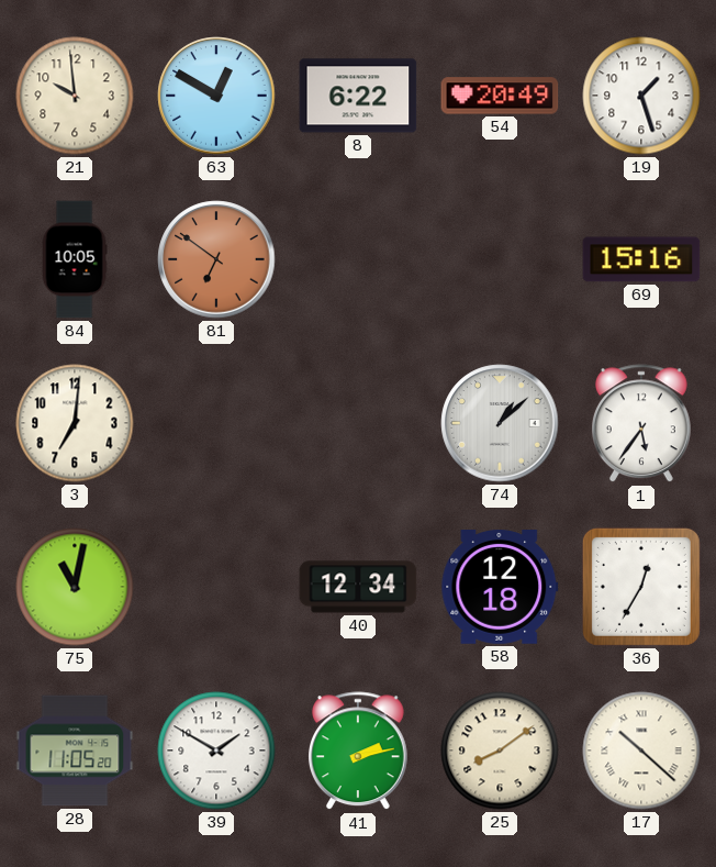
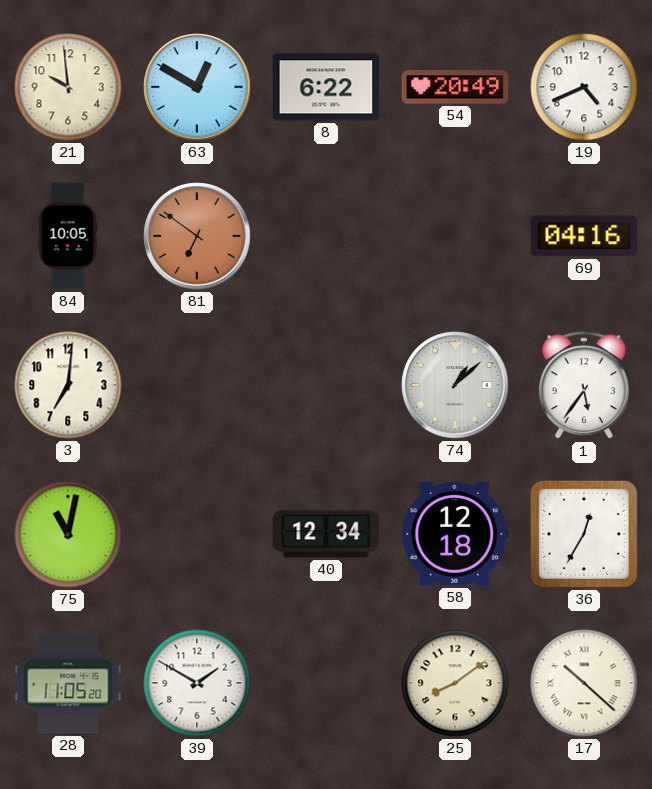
19: 1:27 -> 4:41 (584, 87)
69: 15:16 -> 04:16 (584, 236)
41: 2:13 -> none (358, 752)
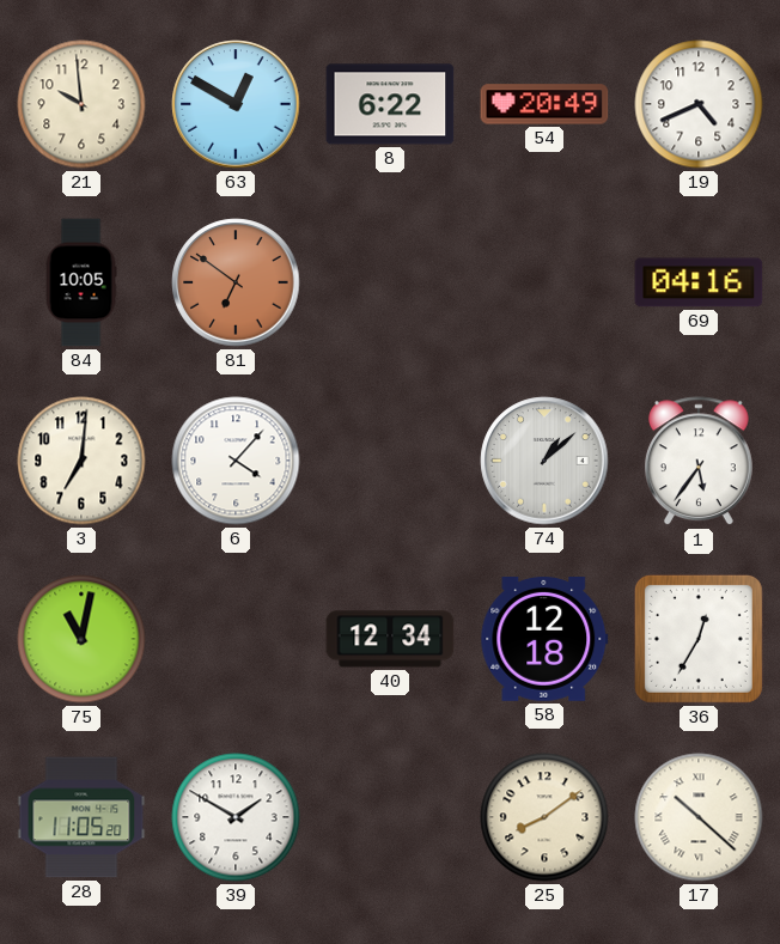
6: none -> 4:07 (236, 461)
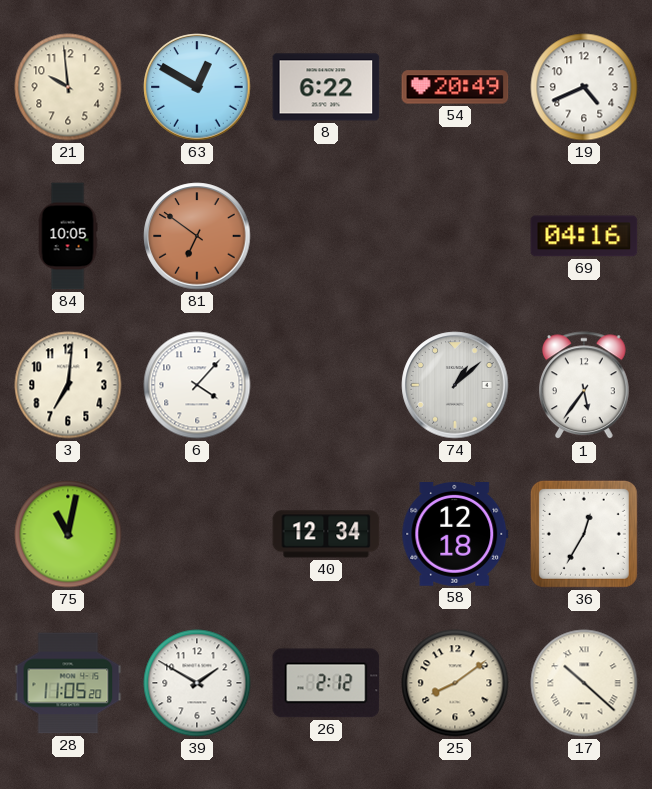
26: none -> 2:12 (326, 683)
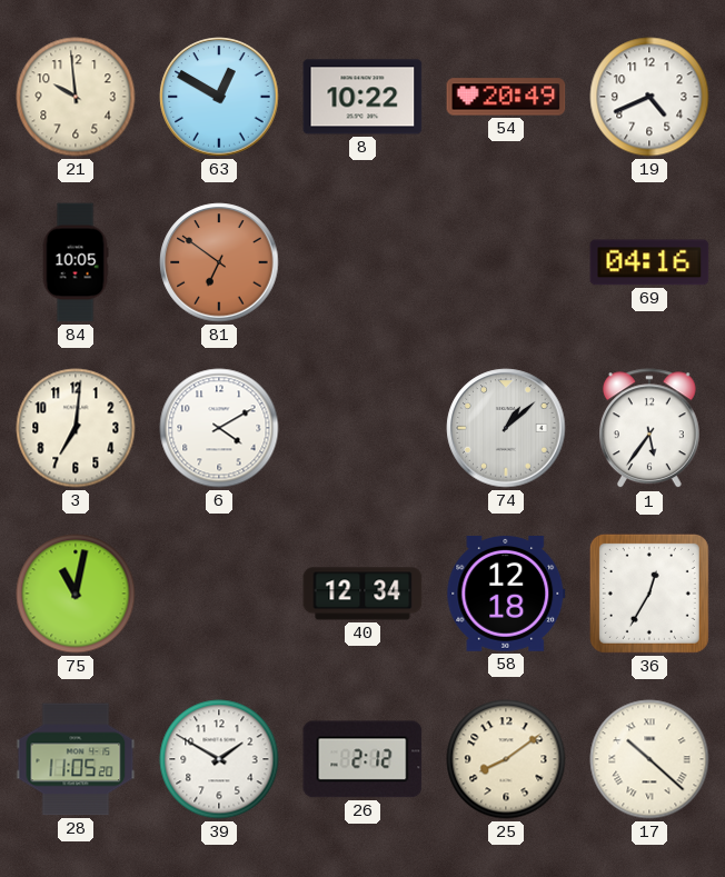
8: 6:22 -> 10:22 (362, 97)
6: 4:07 -> 4:10 (219, 428)
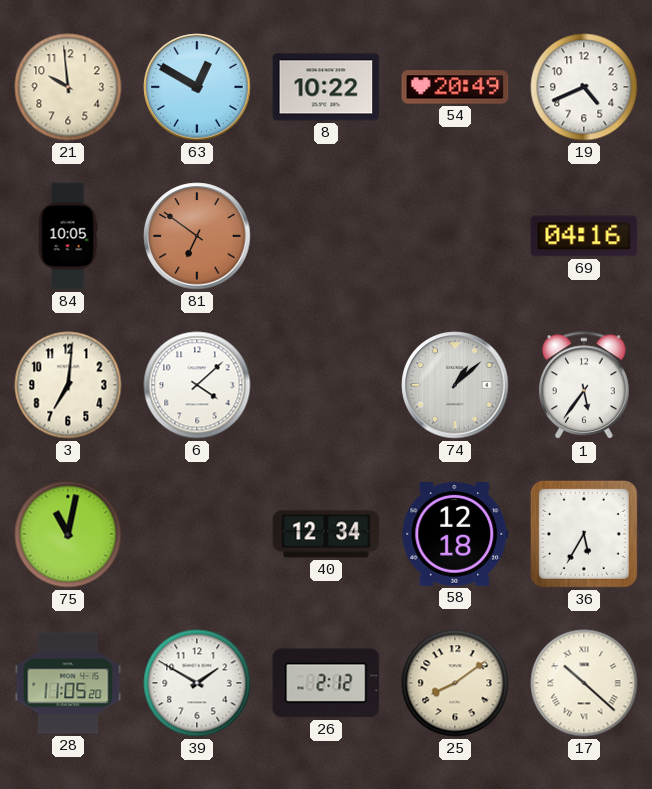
6: 4:10 -> 4:08 (197, 385)
36: 12:35 -> 5:35 (584, 534)
